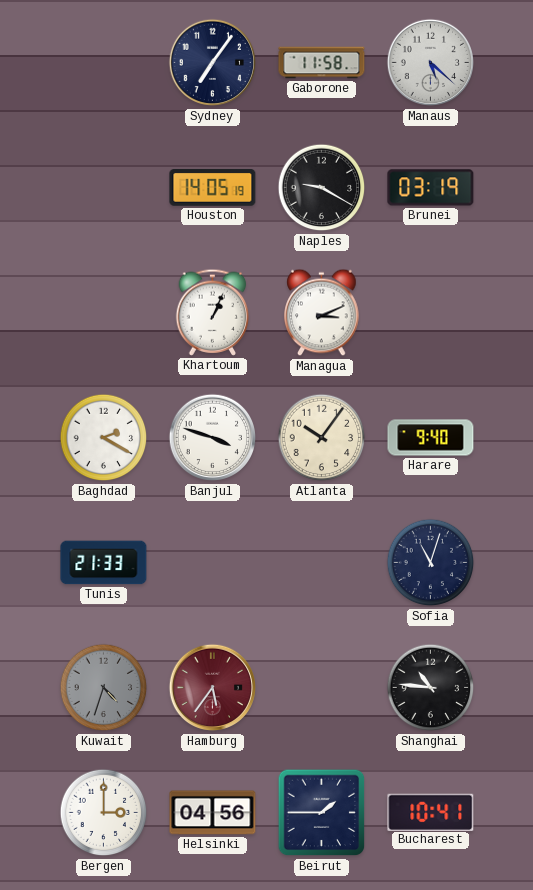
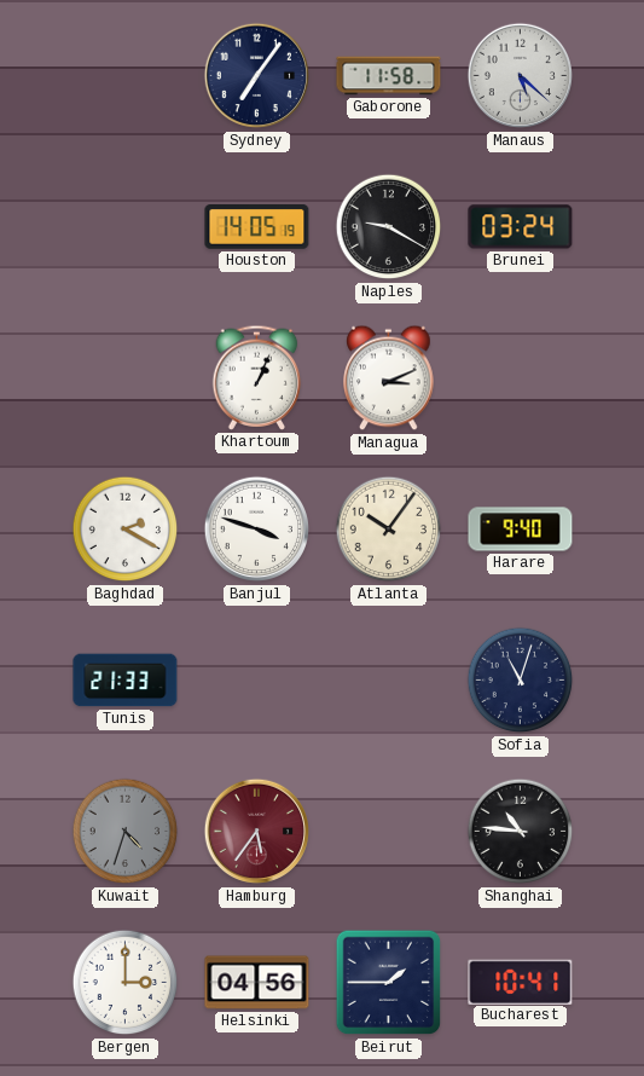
Brunei: 03:19 -> 03:24 (521, 227)
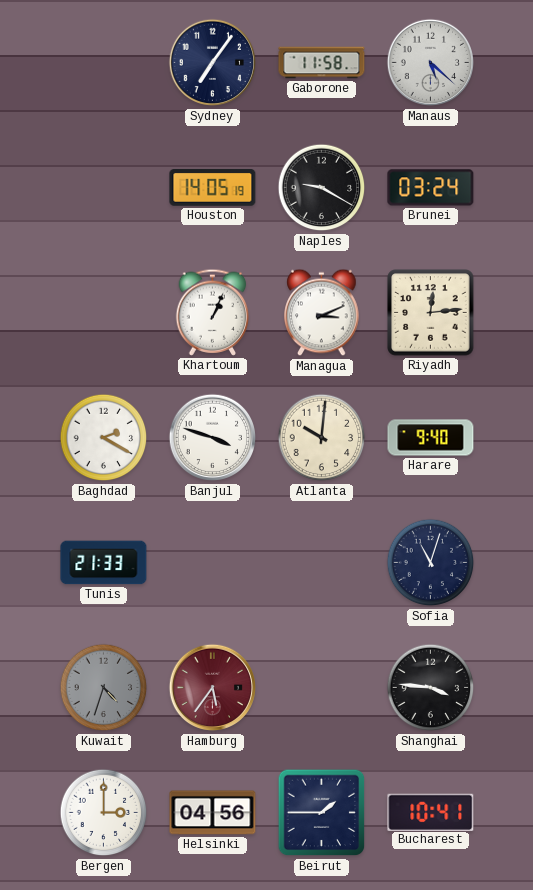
Riyadh: none -> 12:14 (431, 313)
Atlanta: 10:06 -> 10:01 (322, 438)
Shanghai: 10:46 -> 3:46 (431, 688)
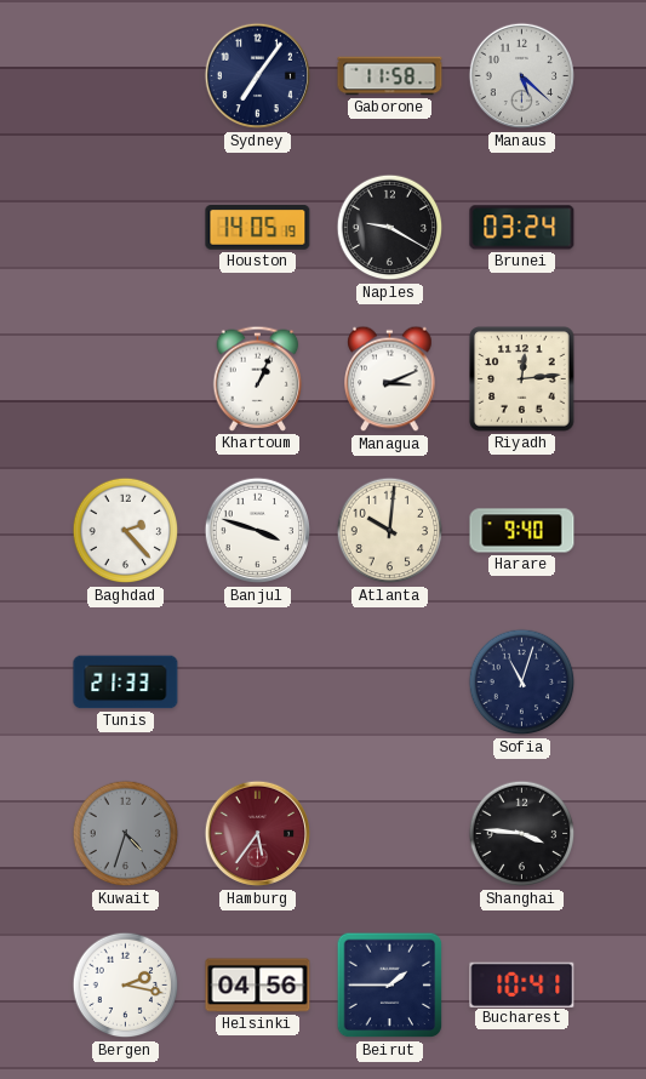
Baghdad: 2:20 -> 2:23 (126, 531)
Bergen: 3:00 -> 2:17 (126, 986)
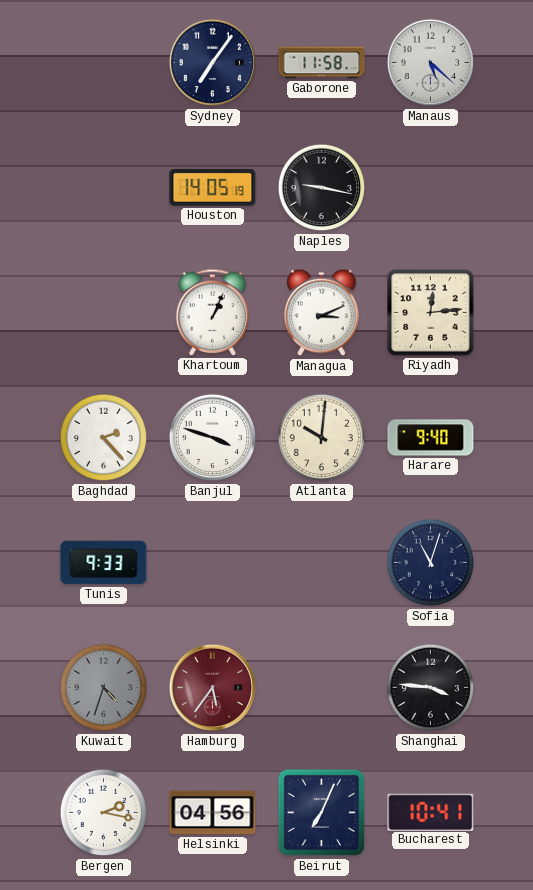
Naples: 9:20 -> 9:17 (322, 188)
Brunei: 03:24 -> none (522, 228)
Tunis: 21:33 -> 9:33 (104, 563)
Beirut: 1:45 -> 7:04 (322, 813)
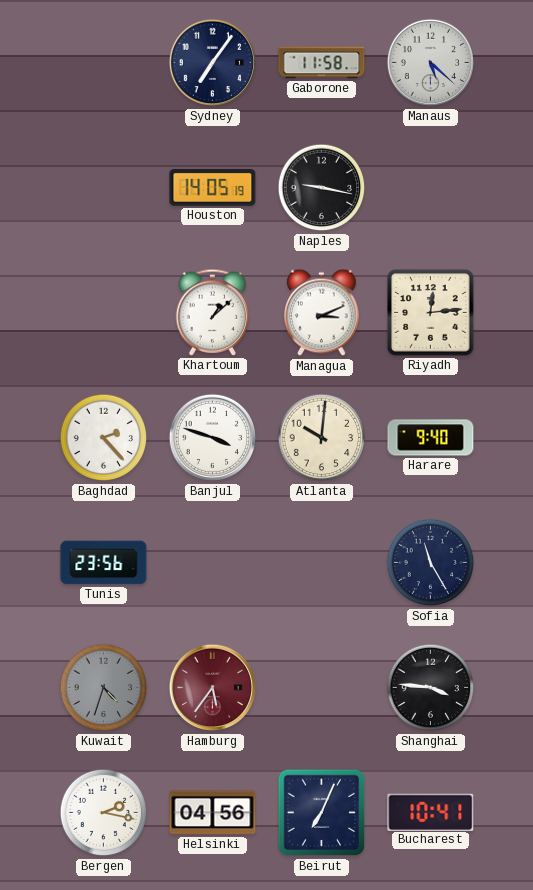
Khartoum: 1:04 -> 1:08 (213, 312)
Tunis: 9:33 -> 23:56 (104, 563)
Sofia: 11:03 -> 11:25 (431, 563)
